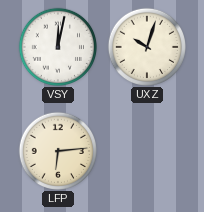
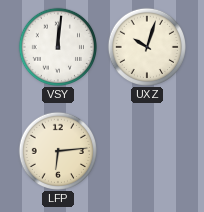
VSY: 12:02 -> 12:01 (57, 46)
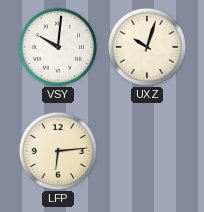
VSY: 12:01 -> 10:01 (57, 46)
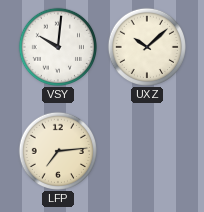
UXZ: 10:03 -> 10:08 (146, 46)
LFP: 6:14 -> 7:14 (57, 150)
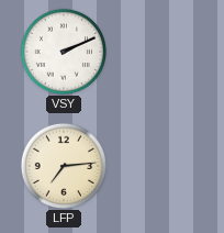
VSY: 10:01 -> 2:11 (63, 51)
UXZ: 10:08 -> none (146, 46)
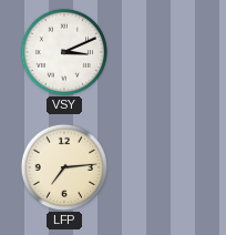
VSY: 2:11 -> 3:11 (63, 51)
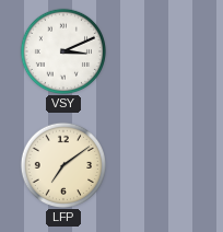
LFP: 7:14 -> 7:09 (62, 164)
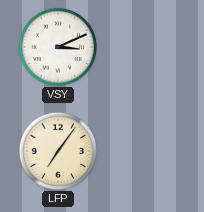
LFP: 7:09 -> 7:06 (57, 150)
